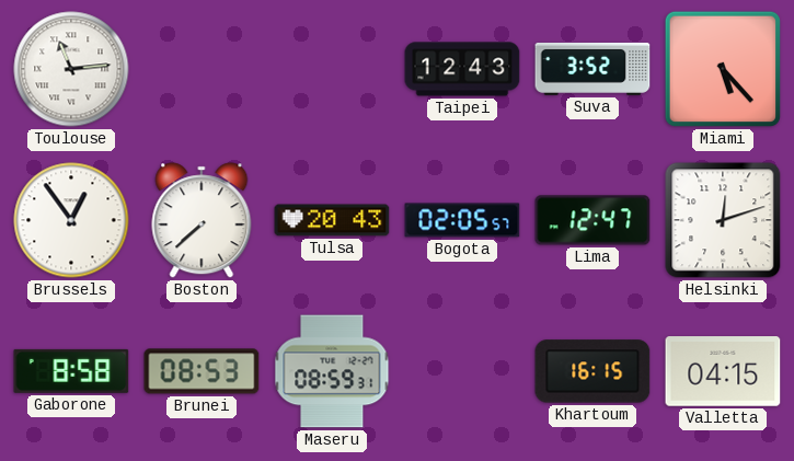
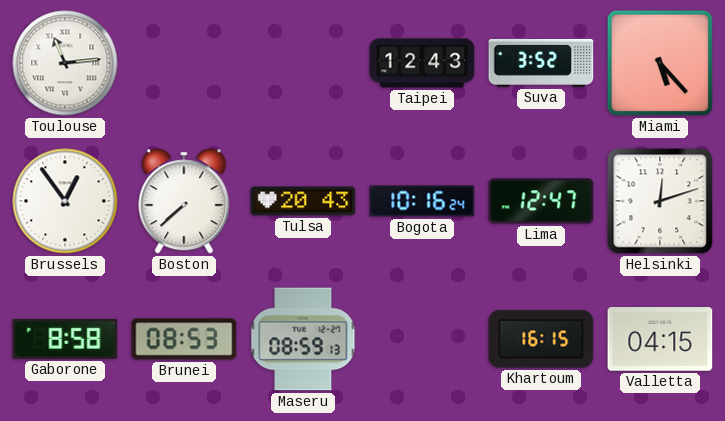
Bogota: 02:05 -> 10:16 (422, 201)
Maseru: 08:59:31 -> 08:59:13 (303, 339)
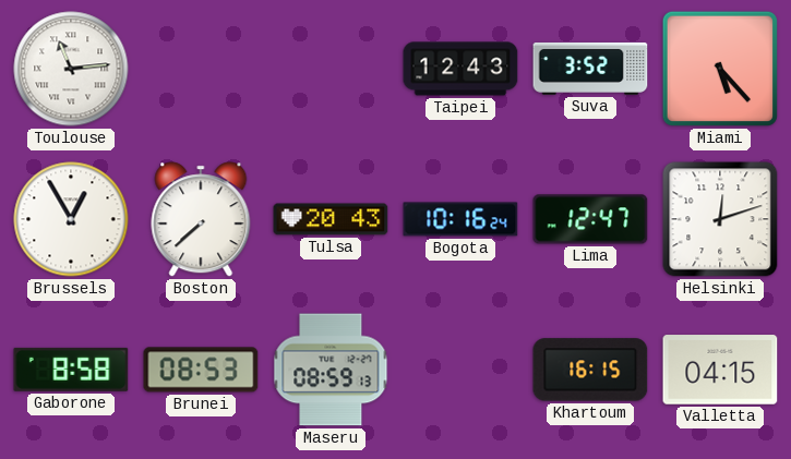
Brussels: 12:54 -> 12:55 (71, 219)
